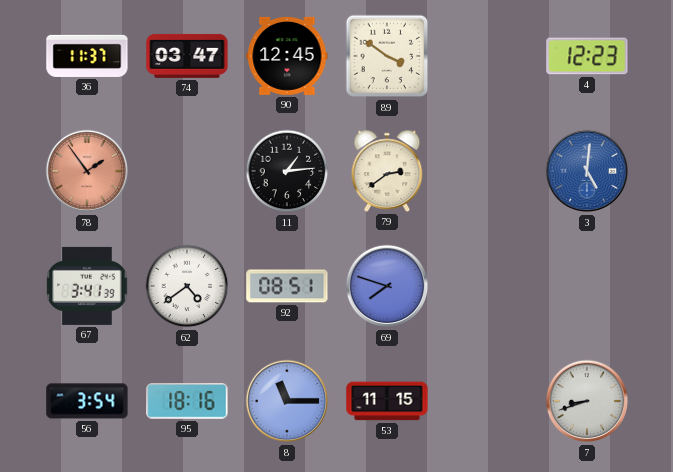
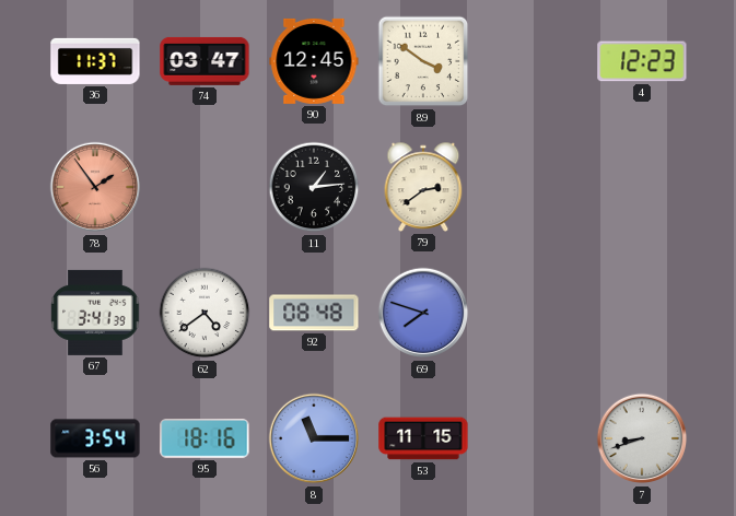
3: 5:01 -> none (587, 171)
92: 08:51 -> 08:48 (314, 313)
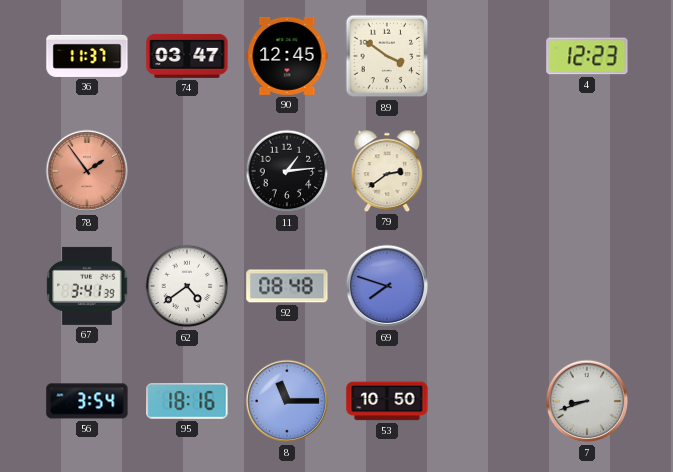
53: 11:15 -> 10:50 (387, 401)
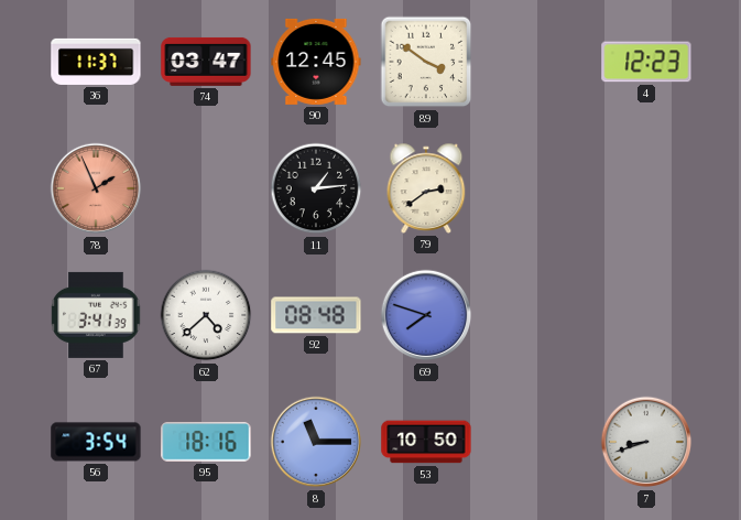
78: 1:54 -> 1:56 (96, 188)
62: 4:39 -> 4:38 (206, 315)
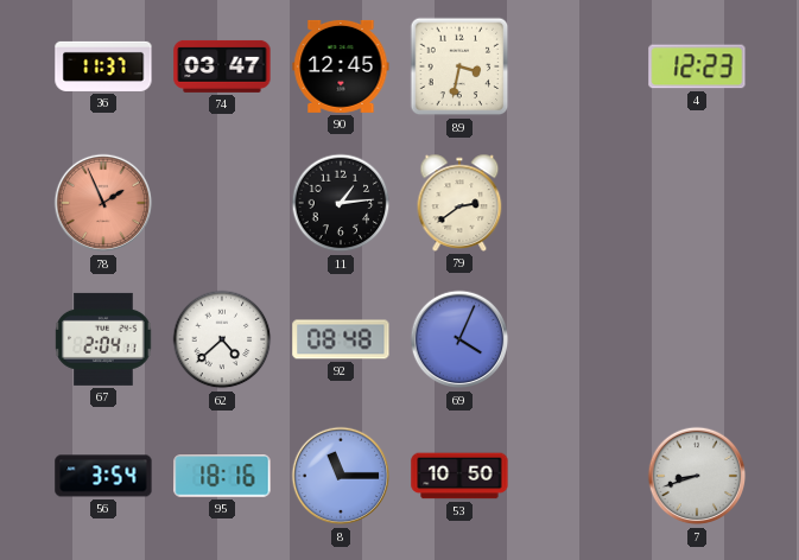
89: 3:51 -> 3:32 (459, 66)
67: 3:41 -> 2:04 (103, 339)
69: 7:48 -> 4:04 (459, 339)
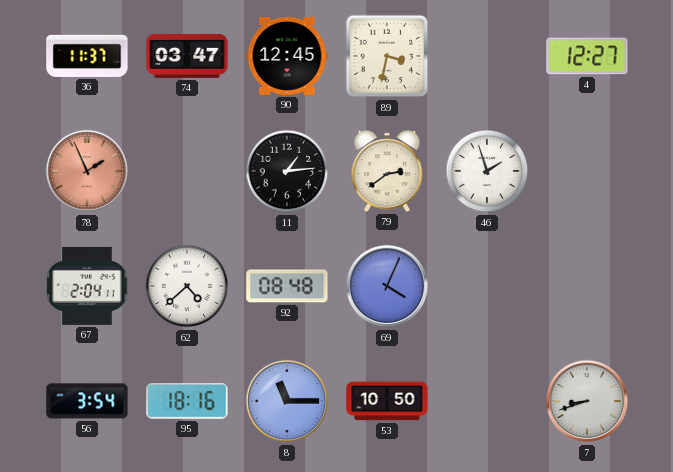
4: 12:23 -> 12:27 (587, 56)
46: none -> 1:57 (487, 171)
